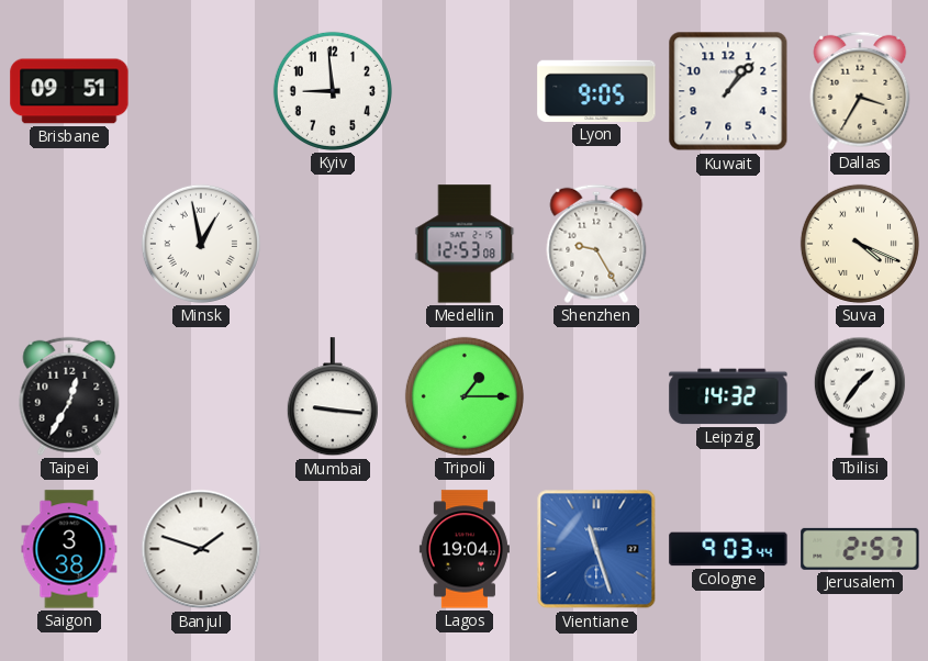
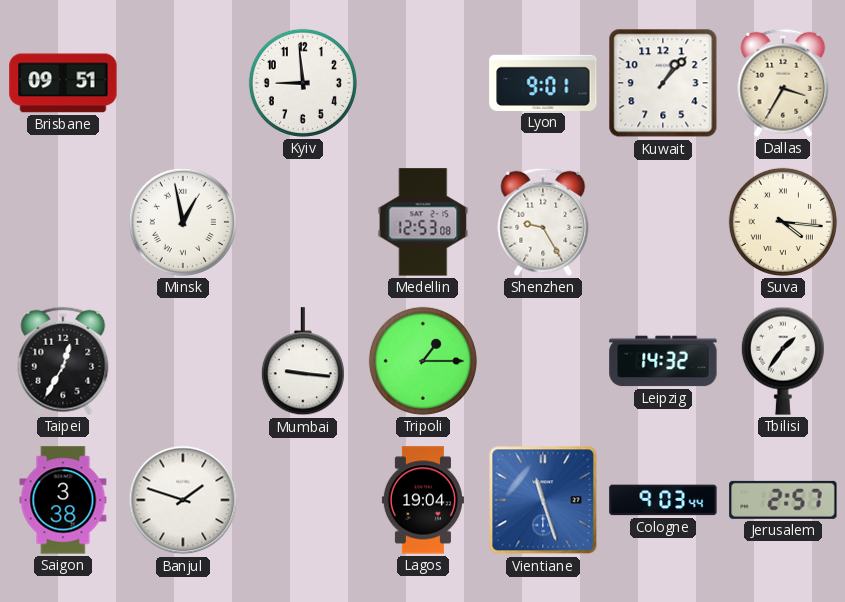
Lyon: 9:05 -> 9:01 (543, 83)
Suva: 4:19 -> 4:16 (783, 222)
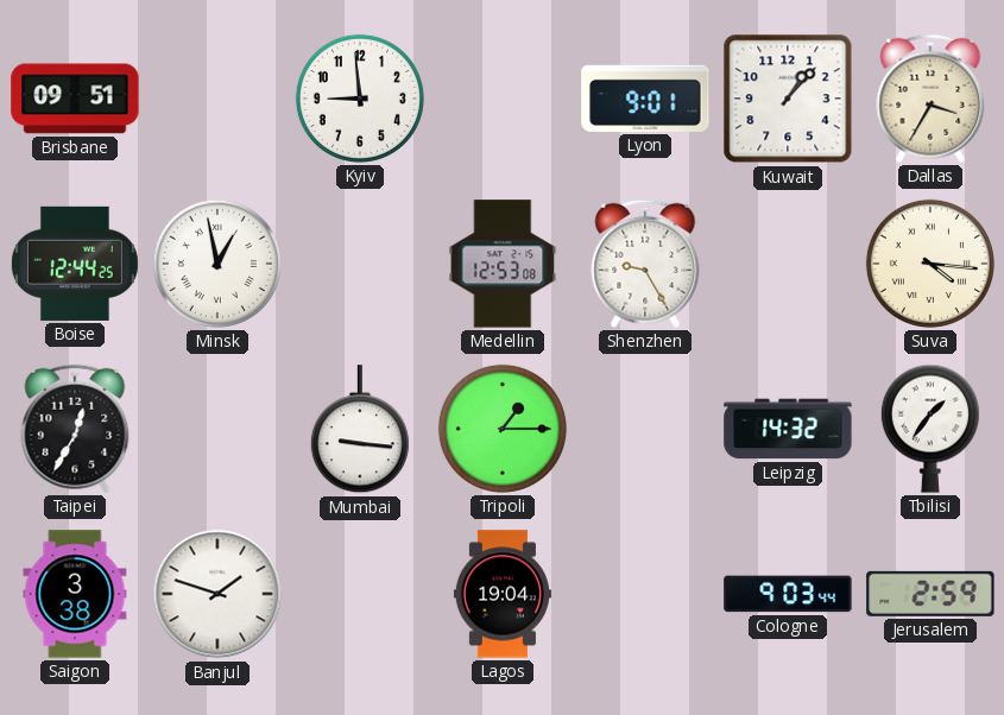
Boise: none -> 12:44 (75, 264)
Vientiane: 11:27 -> none (543, 500)
Jerusalem: 2:57 -> 2:59 (930, 594)
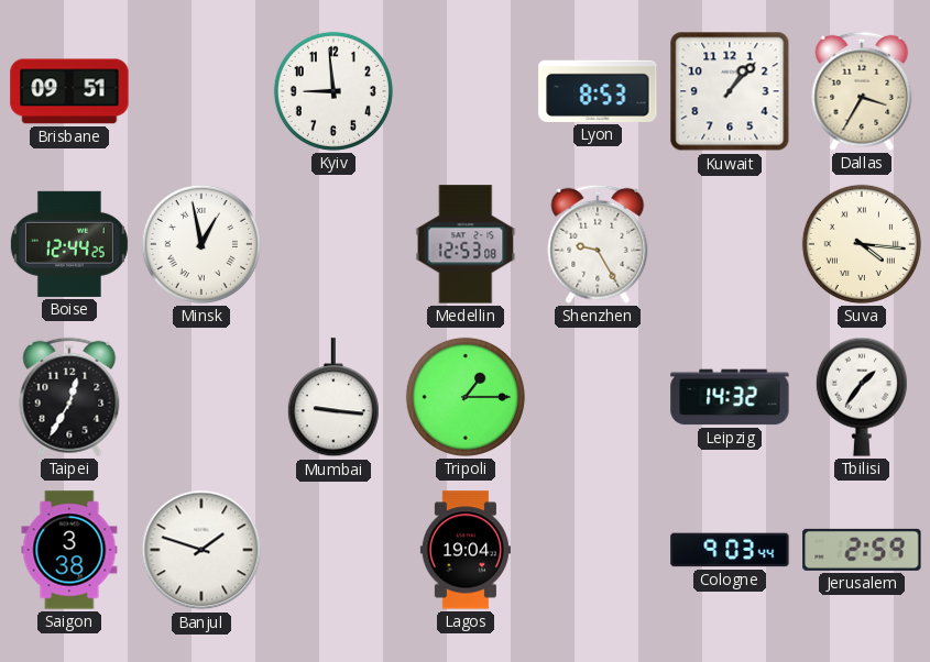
Lyon: 9:01 -> 8:53 (598, 91)
